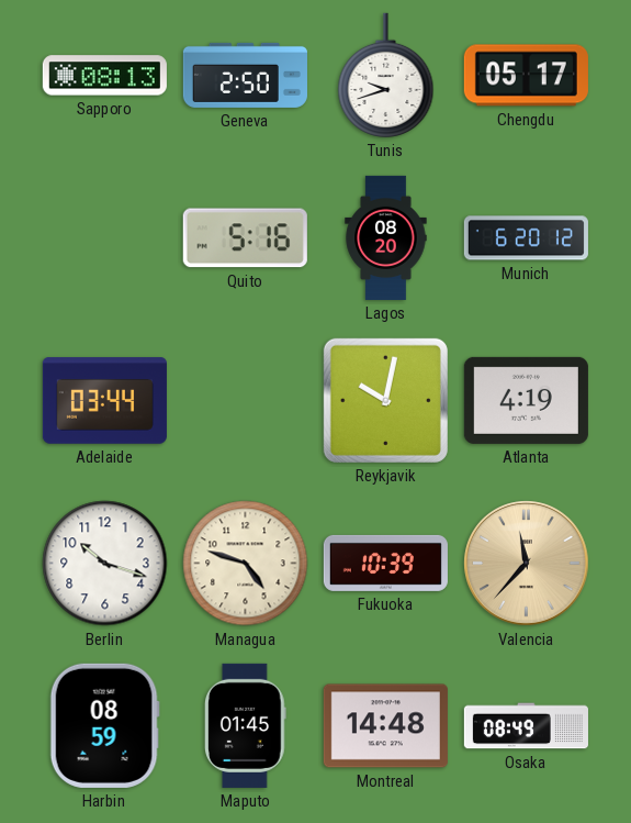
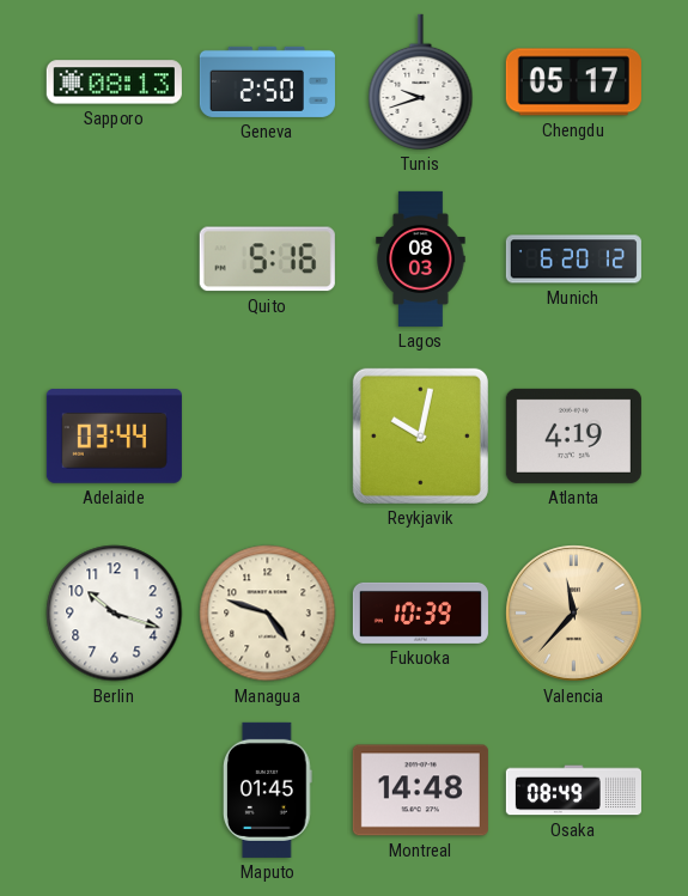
Lagos: 08:20 -> 08:03 (421, 258)
Harbin: 08:59 -> none (104, 725)
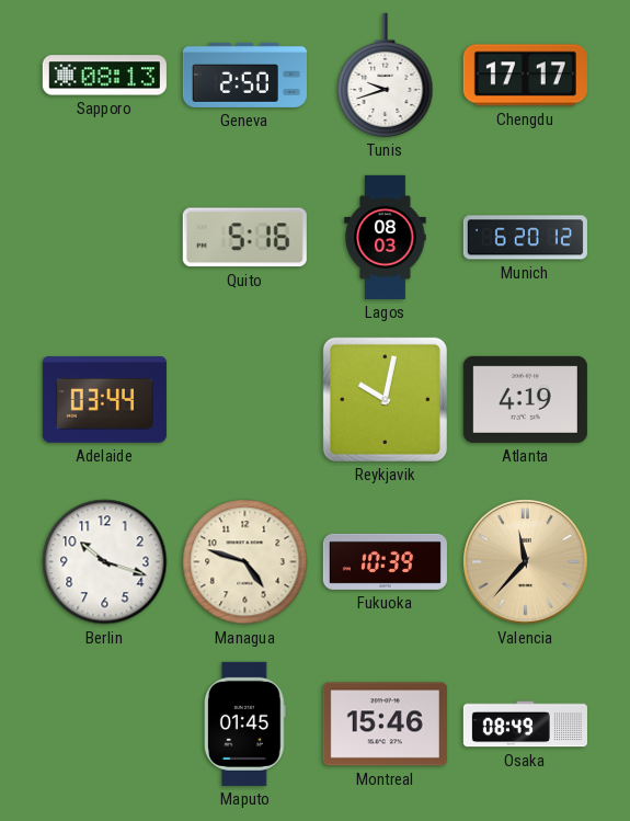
Chengdu: 05:17 -> 17:17 (525, 76)
Montreal: 14:48 -> 15:46 (385, 725)
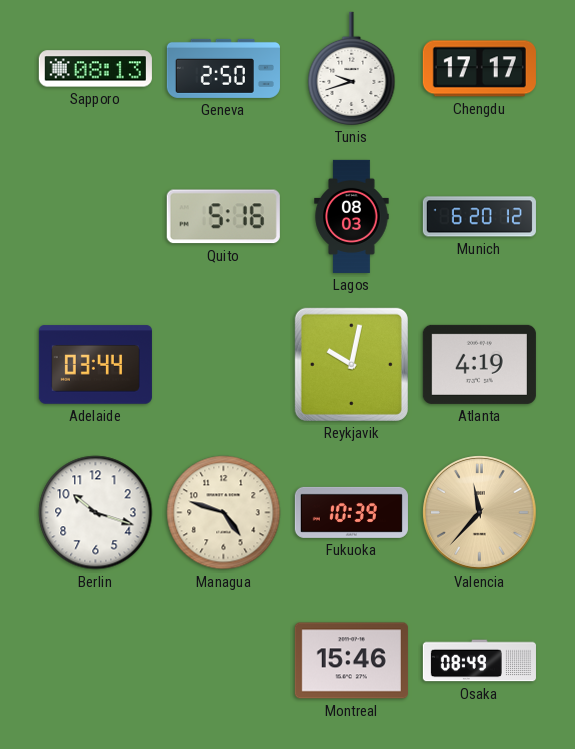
Maputo: 01:45 -> none (245, 723)
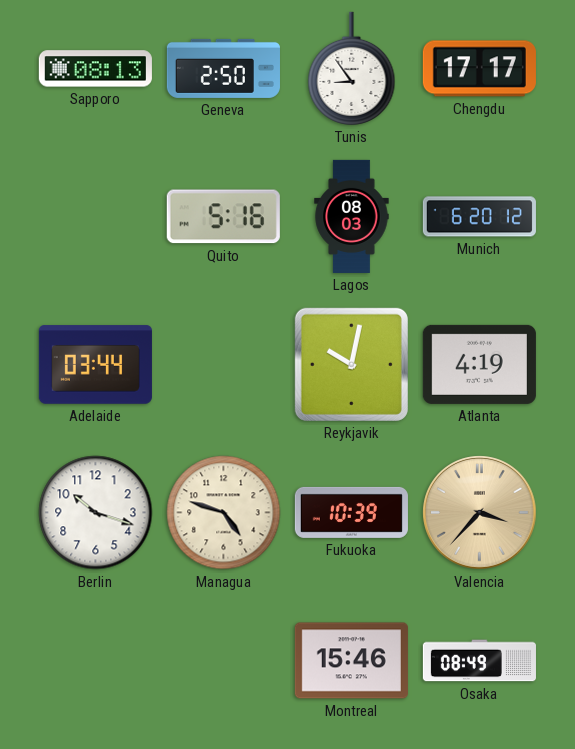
Tunis: 9:42 -> 8:54 (352, 68)
Valencia: 11:37 -> 3:37 (480, 513)
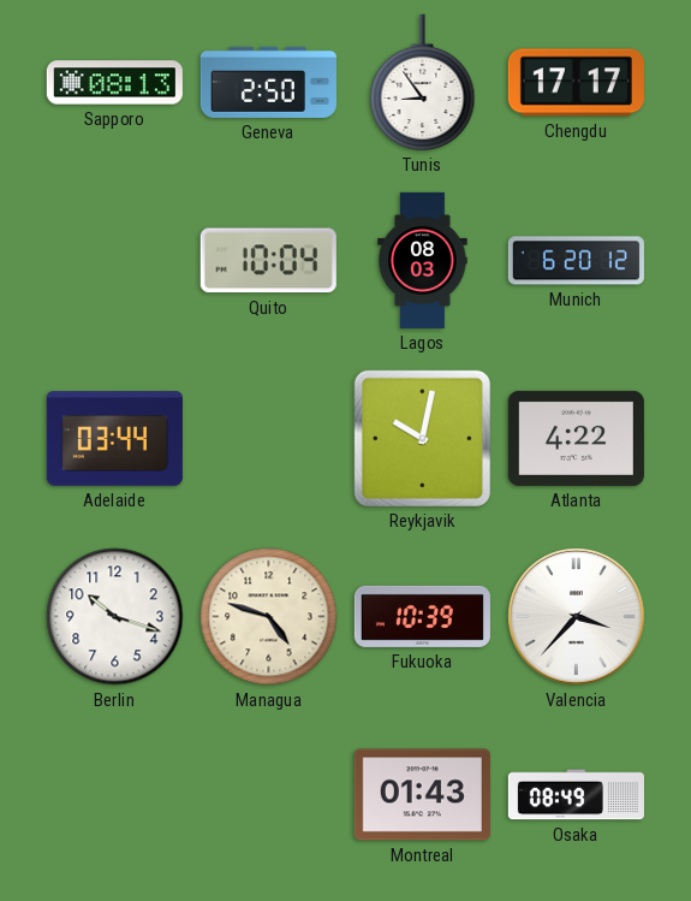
Quito: 5:16 -> 10:04 (268, 261)
Atlanta: 4:19 -> 4:22 (576, 438)
Valencia dial: champagne -> white (577, 617)
Montreal: 15:46 -> 01:43 (422, 795)
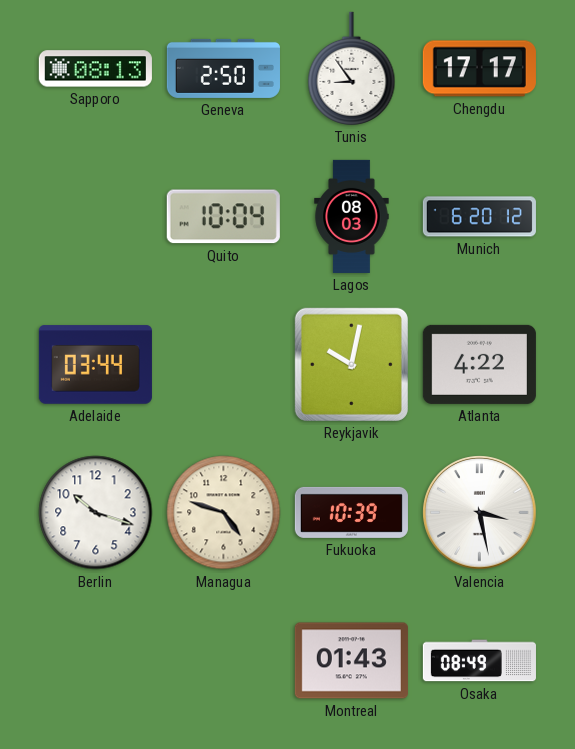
Valencia: 3:37 -> 3:28 (480, 513)
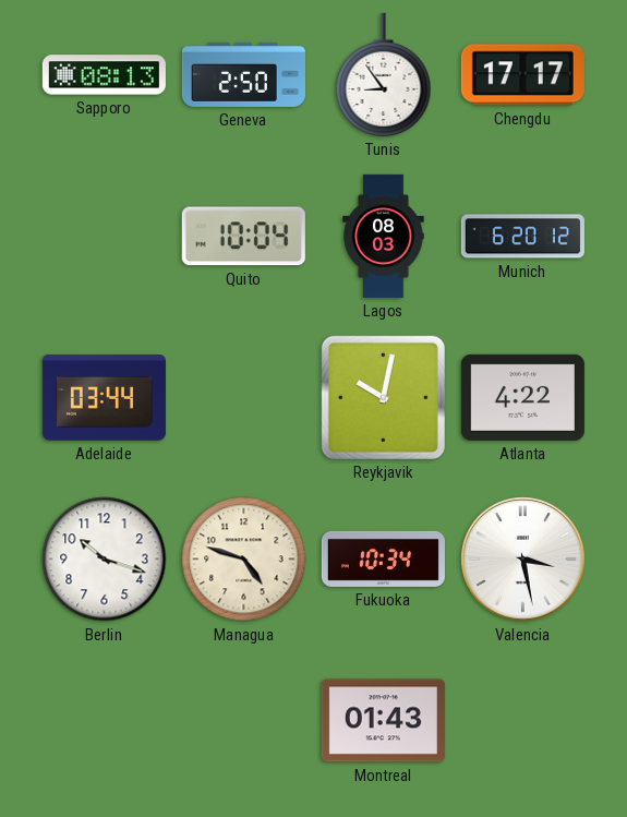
Fukuoka: 10:39 -> 10:34 (383, 558)
Osaka: 08:49 -> none (479, 661)
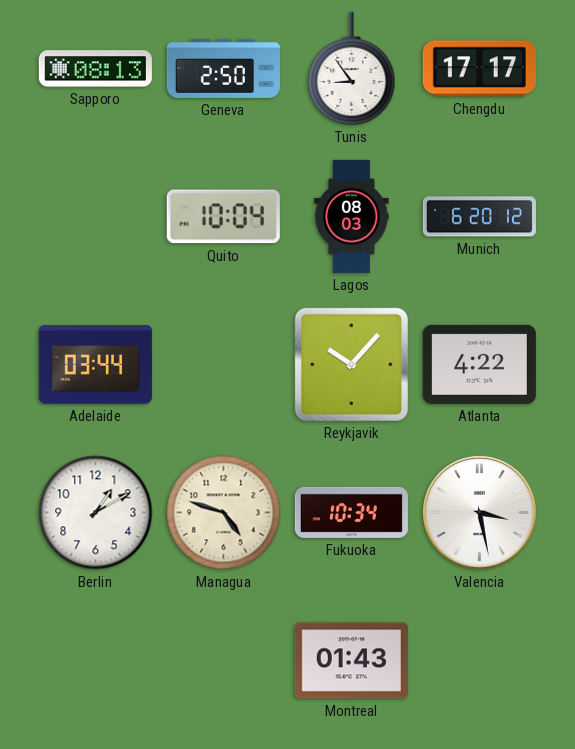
Reykjavik: 10:02 -> 10:07 (351, 364)
Berlin: 10:18 -> 1:10 (96, 513)
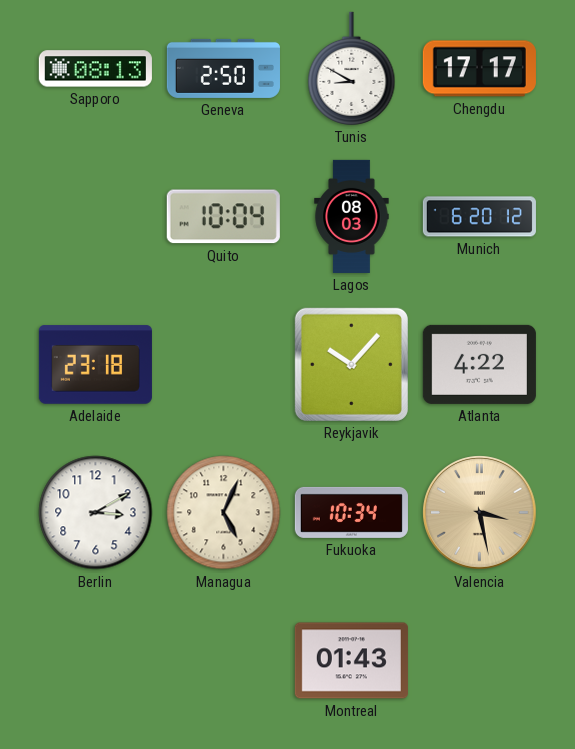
Tunis: 8:54 -> 8:50 (352, 68)
Adelaide: 03:44 -> 23:18 (95, 365)
Berlin: 1:10 -> 3:10 (96, 513)
Managua: 4:48 -> 5:04 (224, 513)
Valencia dial: white -> champagne (480, 513)
